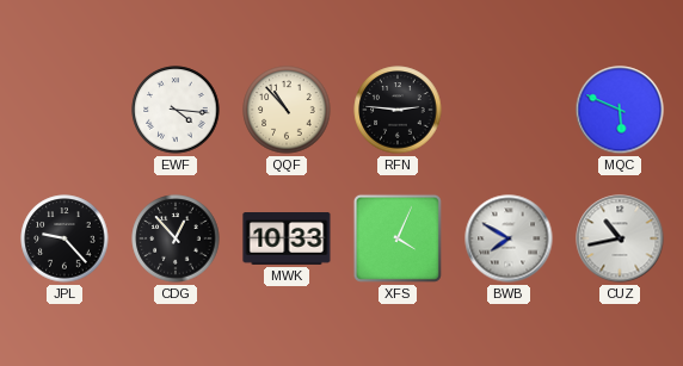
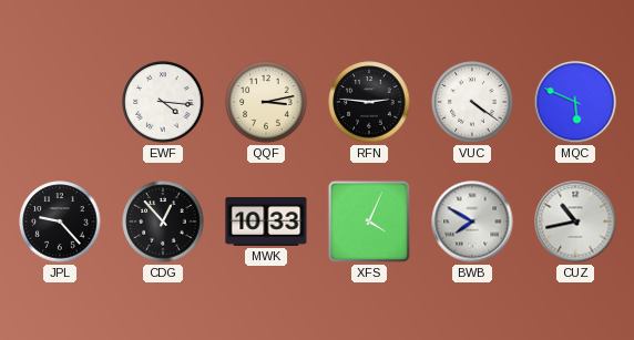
QQF: 10:53 -> 3:13 (266, 102)
VUC: none -> 4:21 (472, 102)
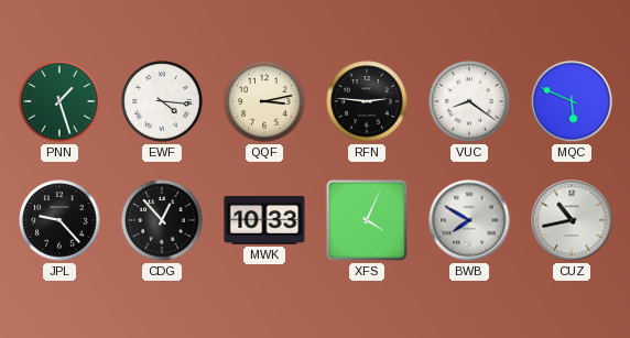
PNN: none -> 1:27 (59, 101)
VUC: 4:21 -> 8:21 (469, 101)
